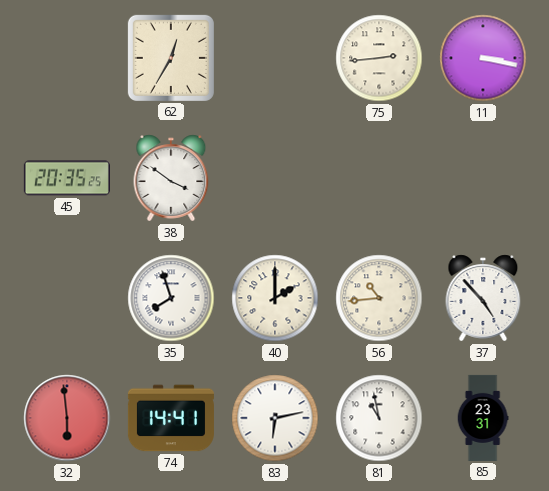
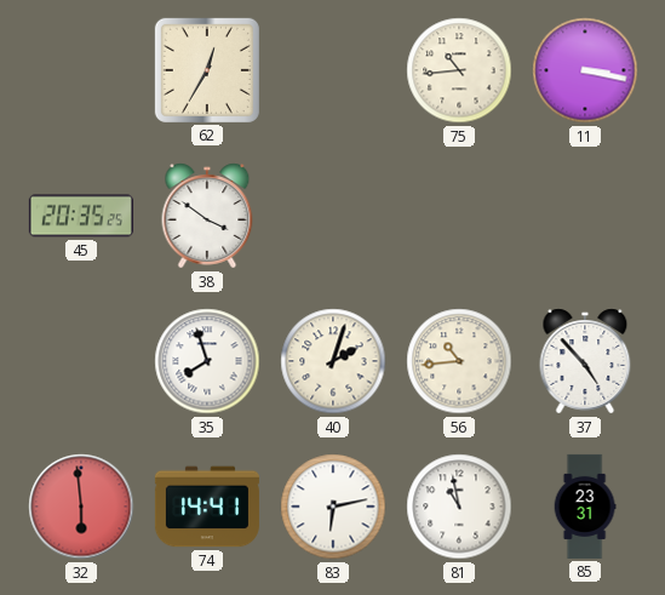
75: 2:44 -> 10:44 (459, 70)
40: 2:00 -> 2:03 (333, 361)
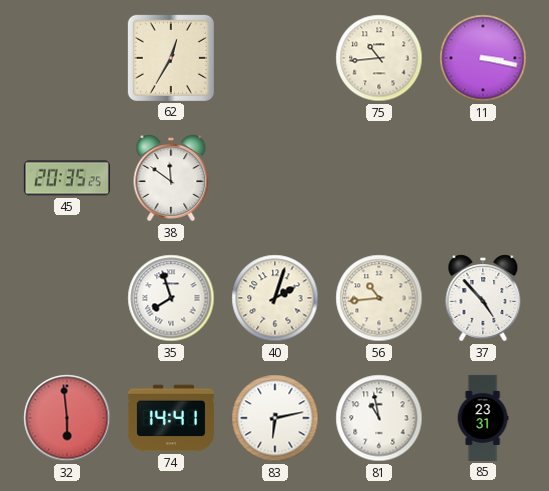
38: 3:51 -> 11:51 (171, 178)
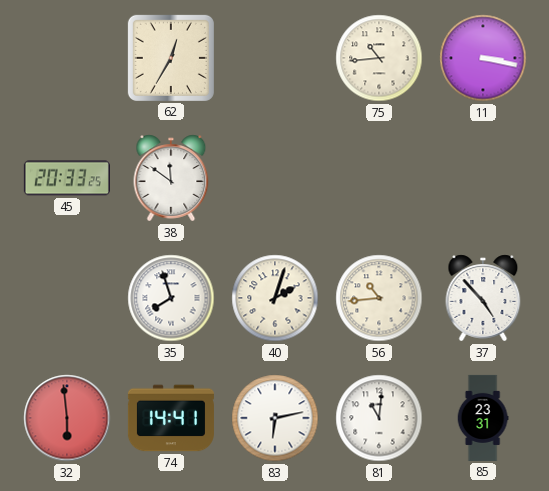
45: 20:35 -> 20:33 (67, 178)
81: 10:58 -> 11:01 (379, 418)
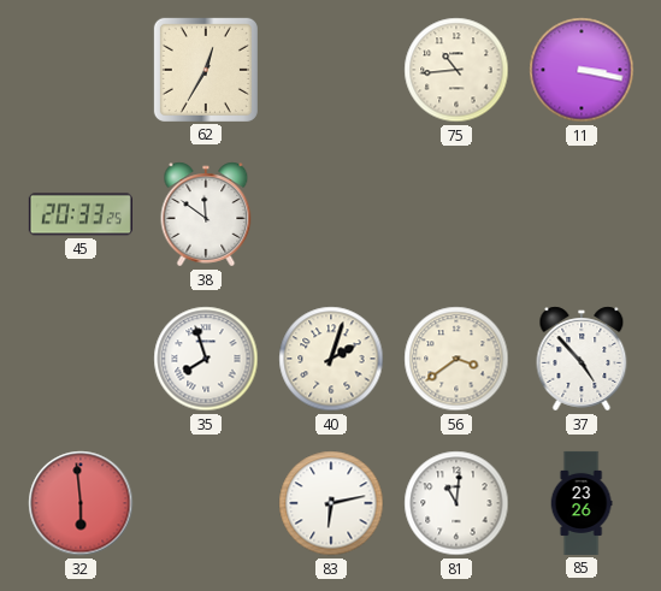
56: 10:44 -> 3:39 (456, 359)
74: 14:41 -> none (171, 418)
85: 23:31 -> 23:26 (582, 503)
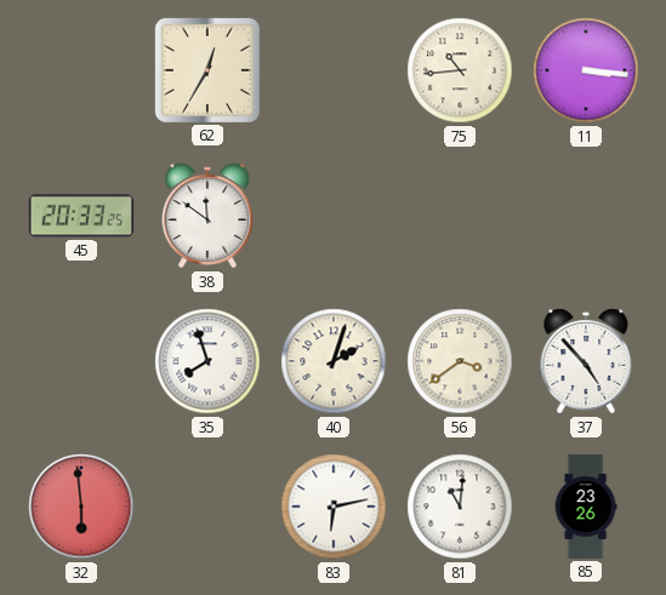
11: 3:17 -> 3:16 (586, 70)
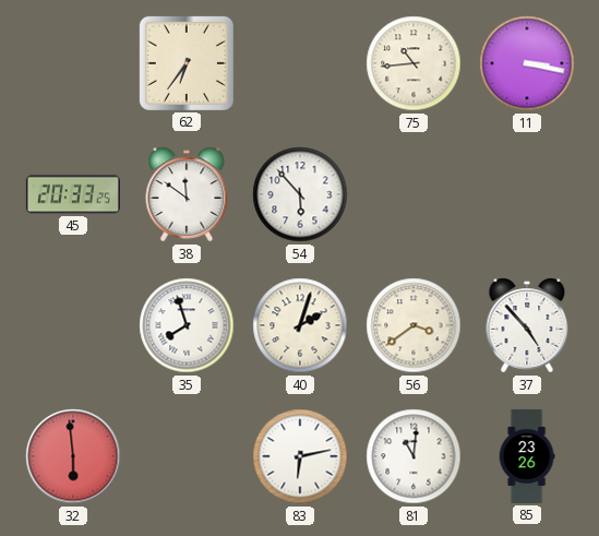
62: 12:35 -> 6:36 (187, 63)
11: 3:16 -> 3:17 (527, 63)
54: none -> 5:53 (300, 194)
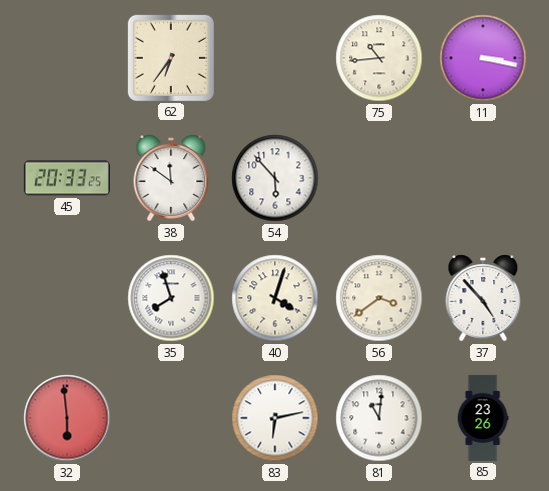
40: 2:03 -> 4:03 (275, 298)
